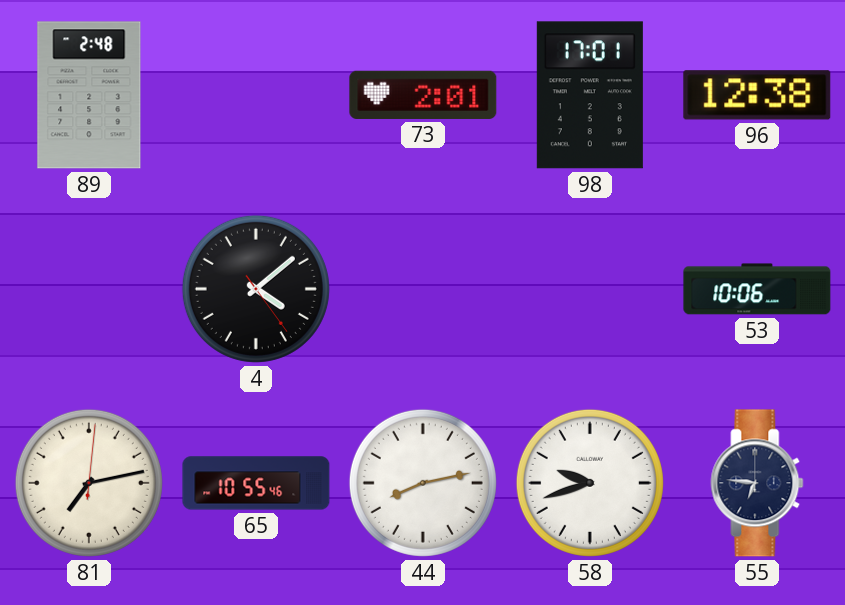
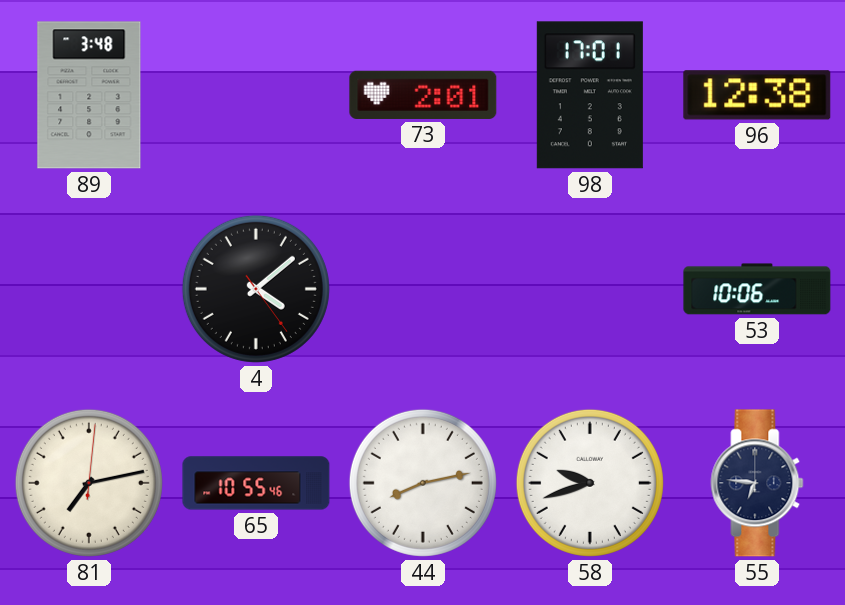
89: 2:48 -> 3:48 (89, 95)
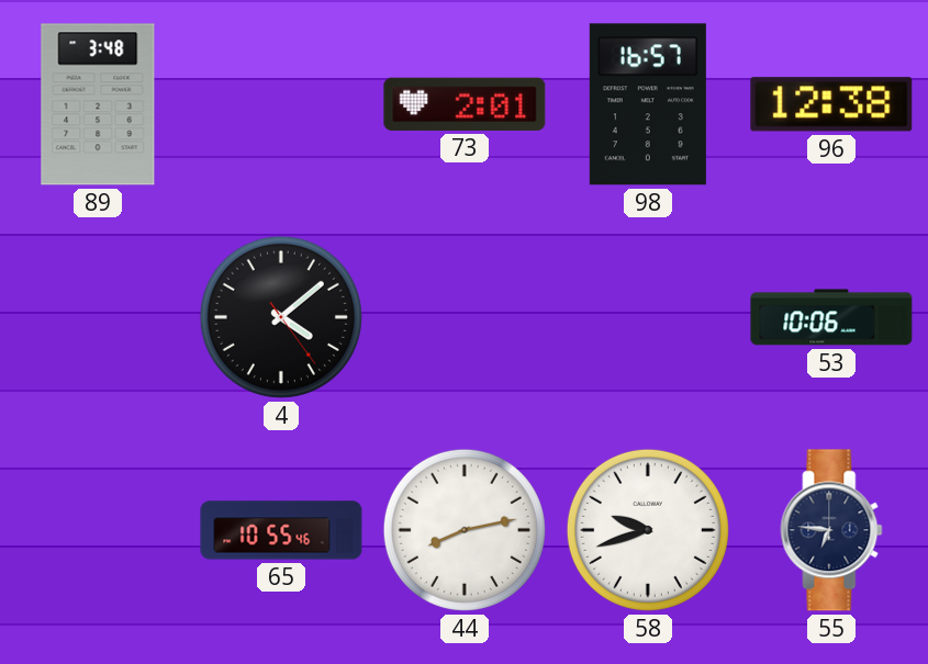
98: 17:01 -> 16:57 (648, 104)
81: 7:13 -> none (89, 483)
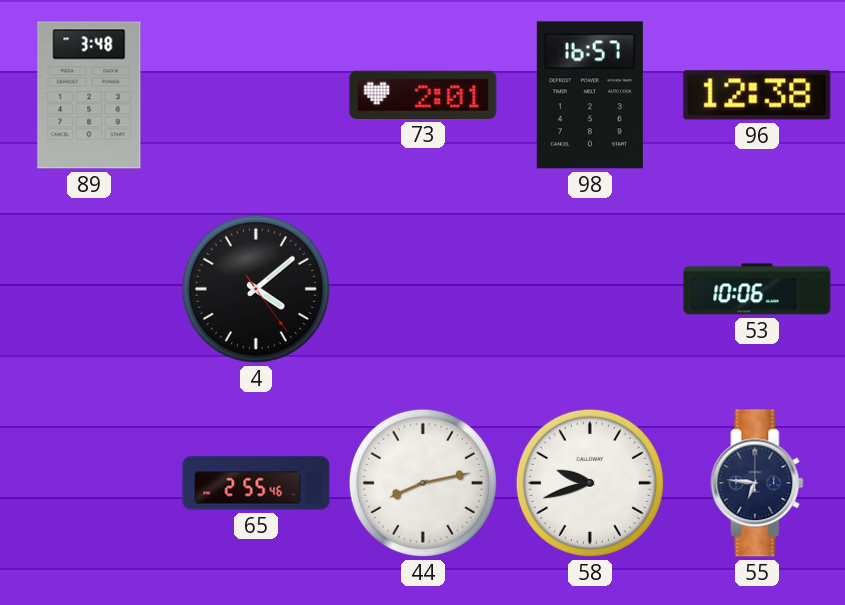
65: 10:55 -> 2:55 (256, 483)
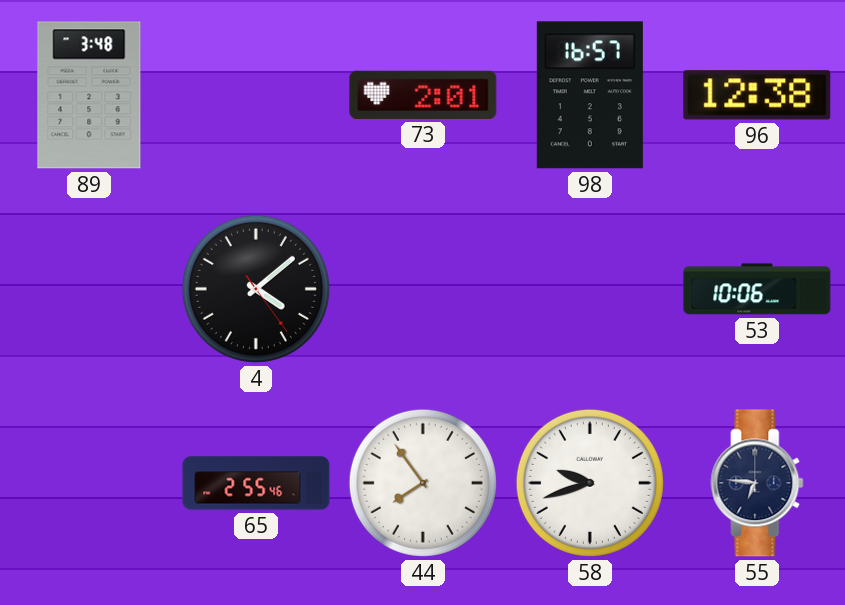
44: 8:13 -> 7:54 (423, 483)
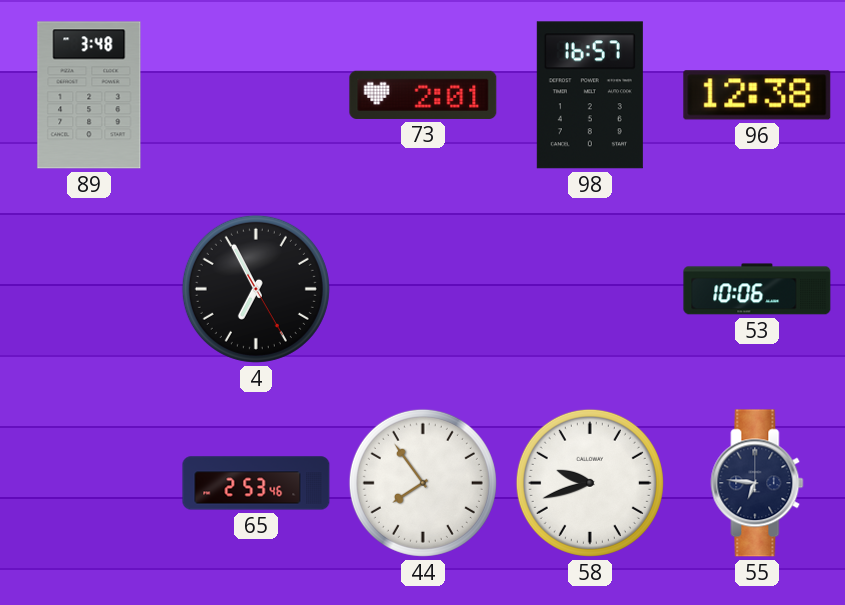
4: 4:08 -> 6:55 (256, 289)
65: 2:55 -> 2:53 (256, 483)
